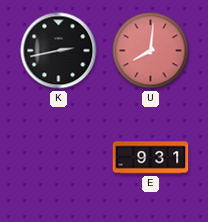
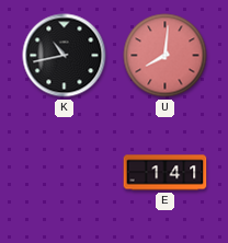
K: 2:43 -> 10:43 (65, 56)
E: 9:31 -> 1:41 (166, 173)
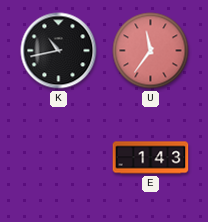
U: 8:01 -> 11:36 (151, 51)
E: 1:41 -> 1:43 (151, 158)
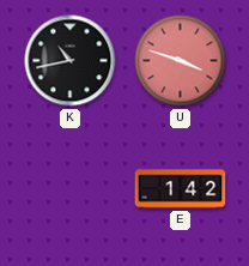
U: 11:36 -> 3:48 (181, 61)
E: 1:43 -> 1:42 (181, 189)
